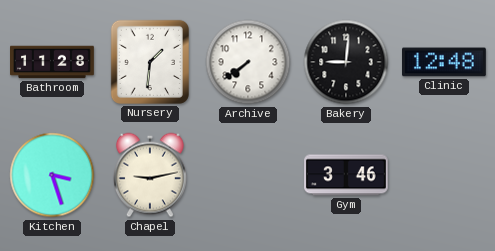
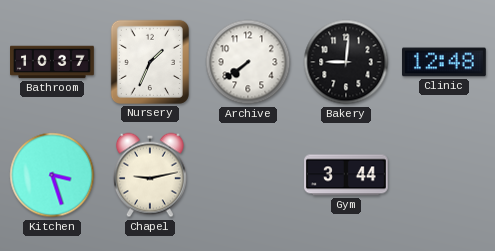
Bathroom: 11:28 -> 10:37 (53, 62)
Nursery: 1:31 -> 1:34 (150, 62)
Gym: 3:46 -> 3:44 (347, 175)
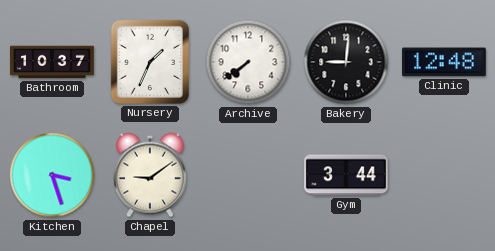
Chapel: 9:13 -> 9:09 (150, 175)
